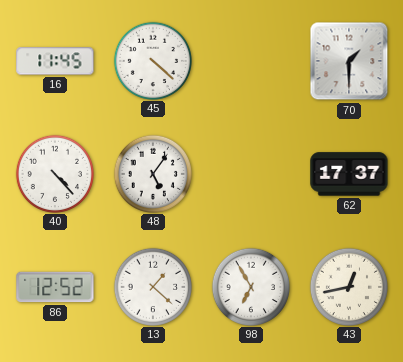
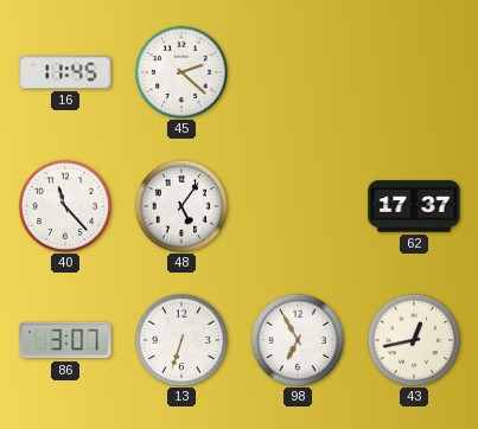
45: 4:22 -> 2:22 (180, 71)
70: 1:30 -> none (349, 61)
40: 4:23 -> 11:23 (64, 205)
86: 12:52 -> 3:07 (65, 340)
13: 1:22 -> 6:33 (180, 339)
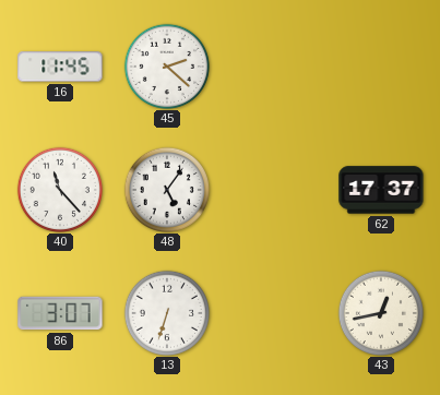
98: 6:55 -> none (297, 339)
